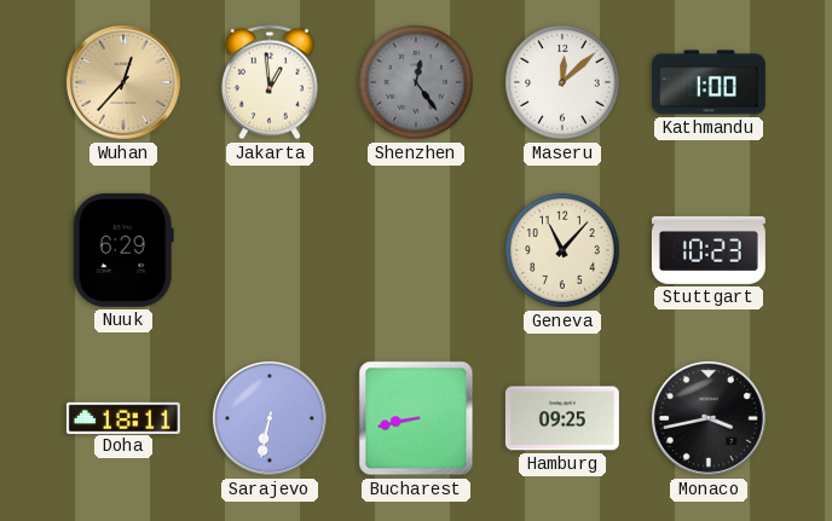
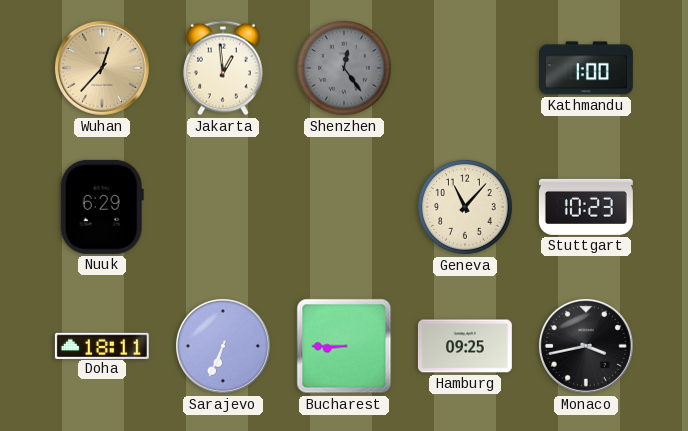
Maseru: 12:08 -> none (562, 82)
Sarajevo: 6:32 -> 6:34 (223, 346)
Bucharest: 8:43 -> 8:45 (344, 346)
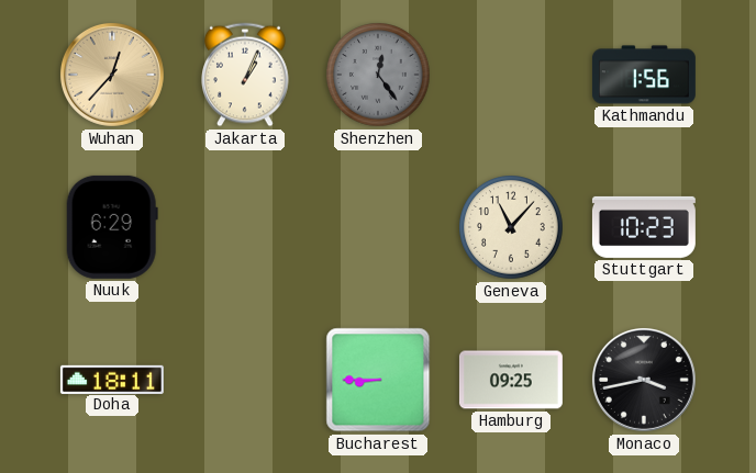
Jakarta: 12:59 -> 1:04 (245, 75)
Kathmandu: 1:00 -> 1:56 (644, 75)
Sarajevo: 6:34 -> none (223, 346)
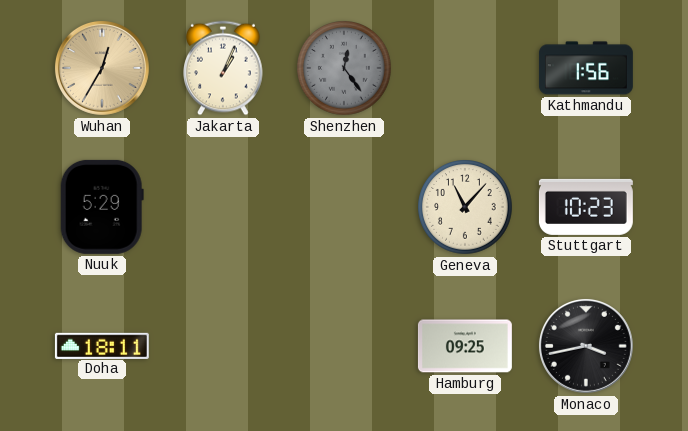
Wuhan: 12:37 -> 12:35 (102, 68)
Nuuk: 6:29 -> 5:29 (102, 207)
Bucharest: 8:45 -> none (378, 380)
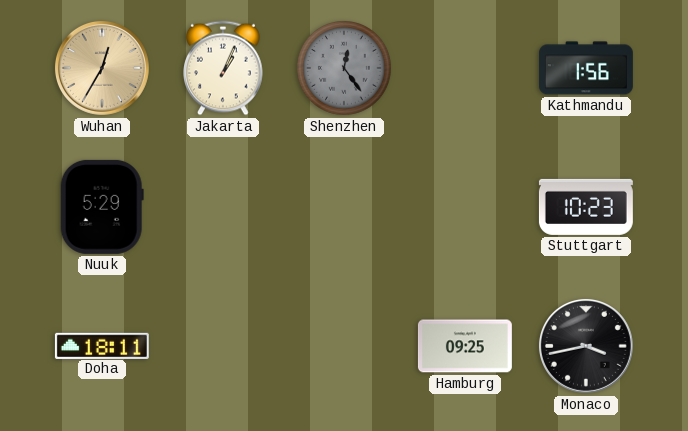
Geneva: 11:07 -> none (465, 207)
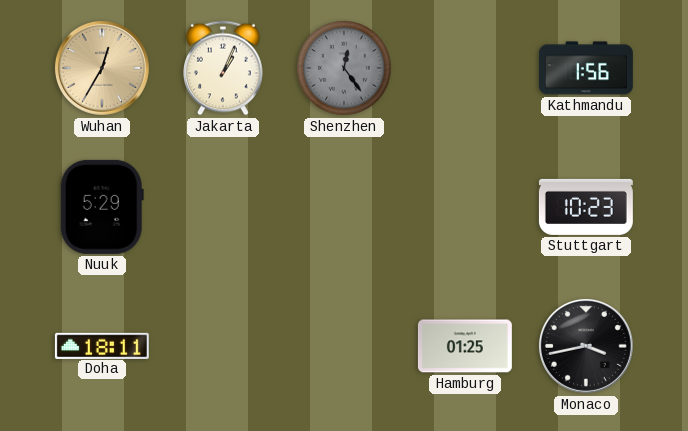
Hamburg: 09:25 -> 01:25 (465, 346)
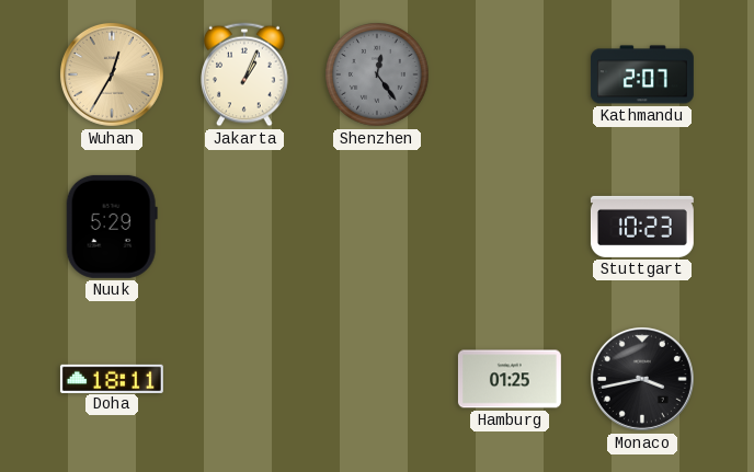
Kathmandu: 1:56 -> 2:07 (642, 74)
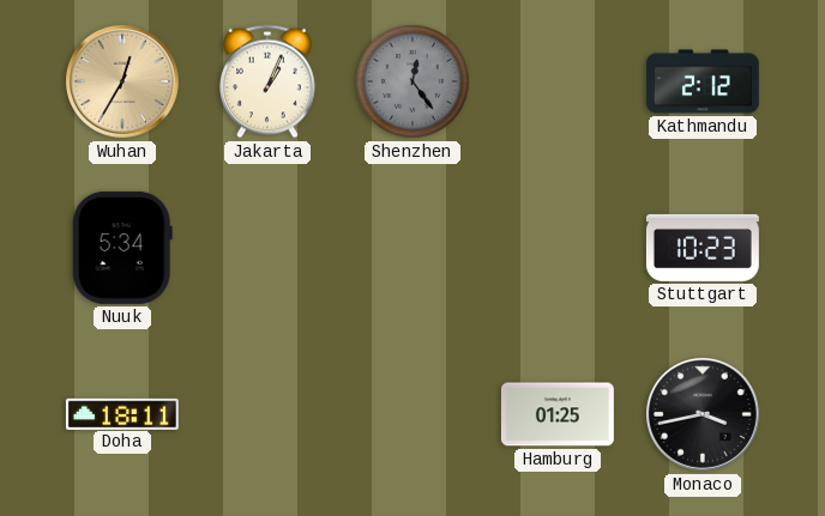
Kathmandu: 2:07 -> 2:12 (703, 81)
Nuuk: 5:29 -> 5:34 (122, 248)
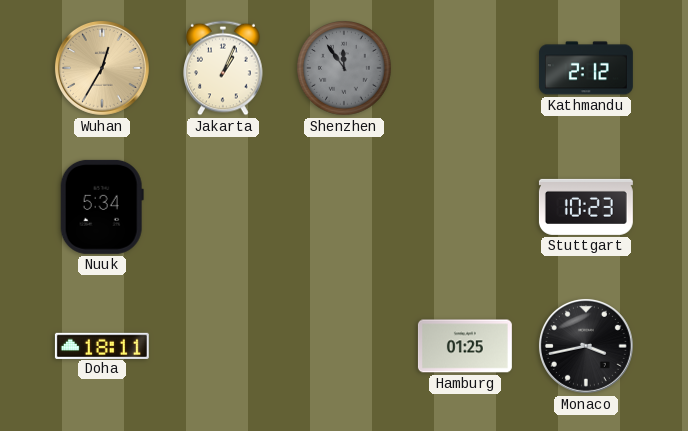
Shenzhen: 12:24 -> 11:54 (344, 68)
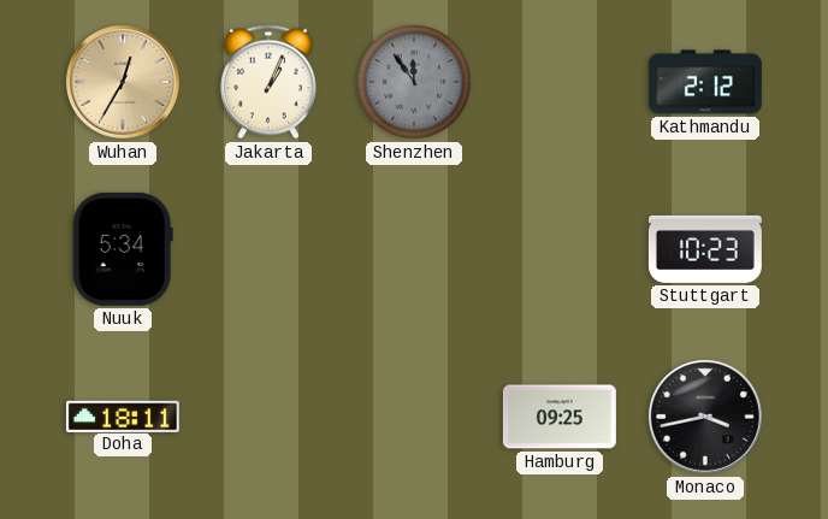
Hamburg: 01:25 -> 09:25 (560, 417)
